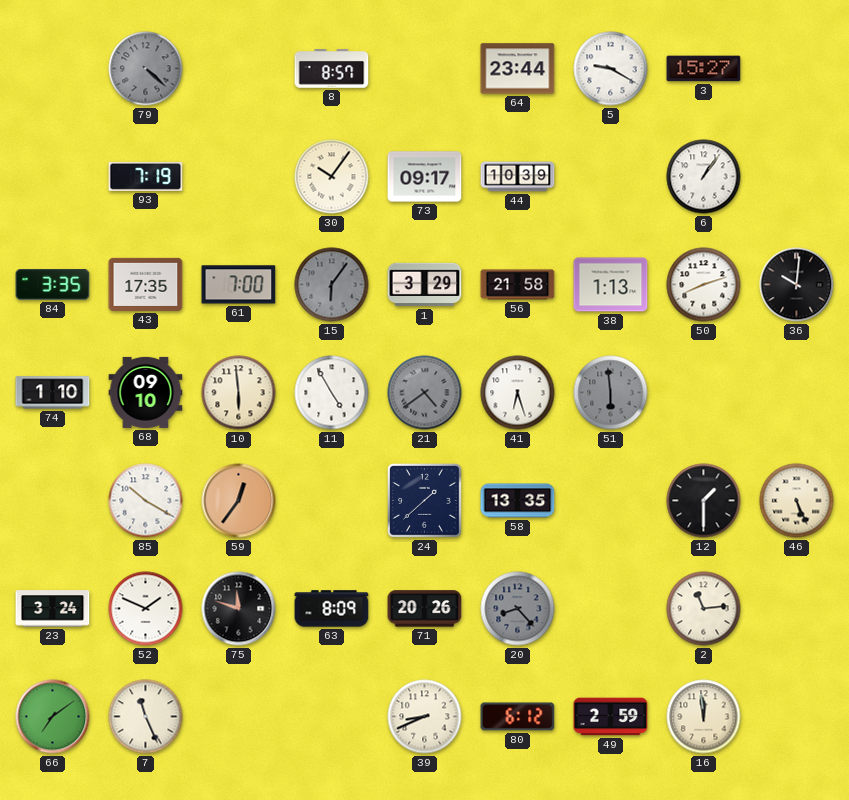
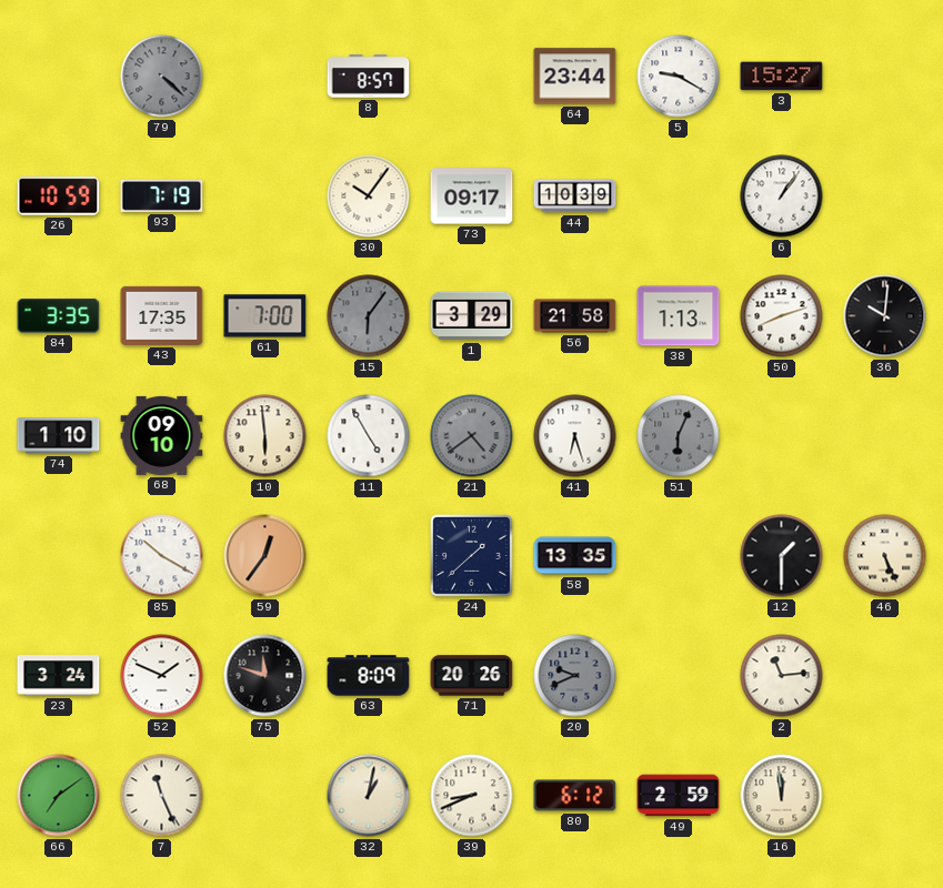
26: none -> 10:59 (59, 196)
51: 5:59 -> 6:04 (679, 436)
20: 8:23 -> 9:41 (575, 676)
32: none -> 1:02 (369, 796)
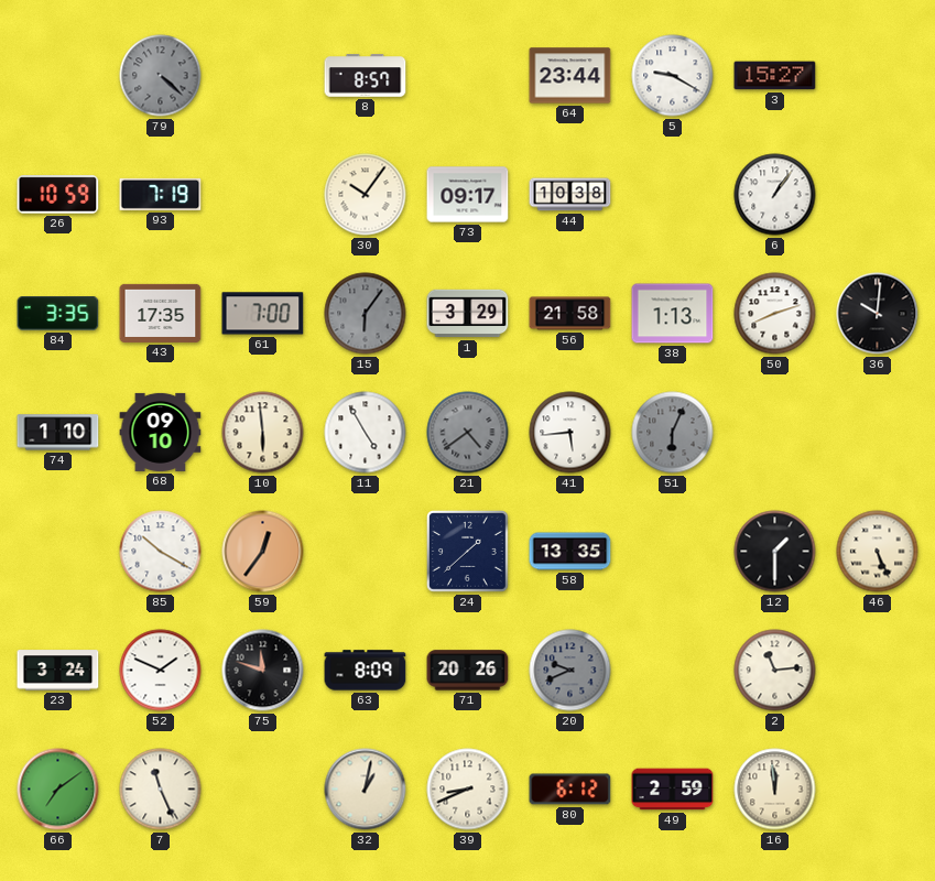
44: 10:39 -> 10:38 (570, 195)
41: 6:27 -> 5:44 (570, 433)
